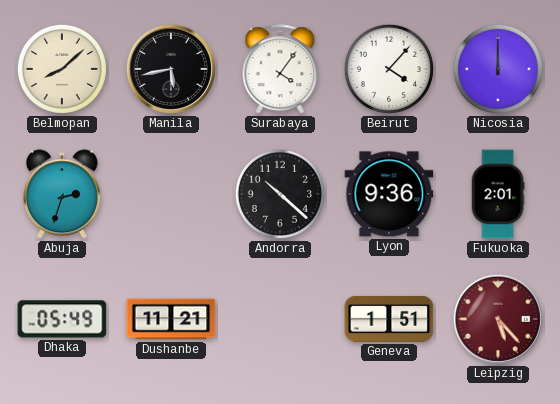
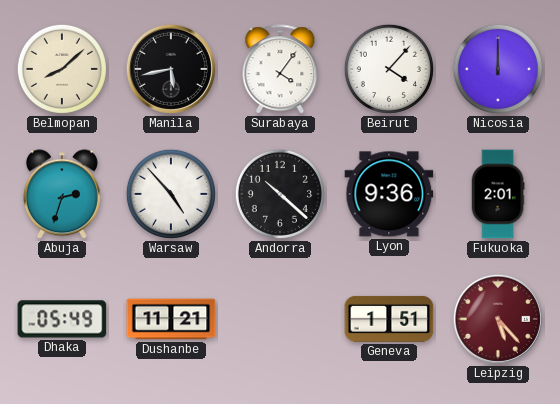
Warsaw: none -> 4:53 (171, 194)
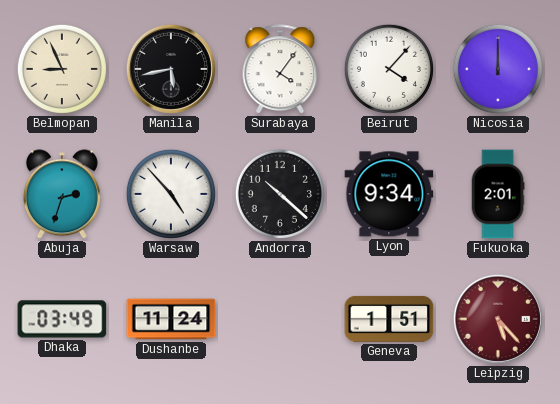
Belmopan: 8:08 -> 8:56 (62, 69)
Lyon: 9:36 -> 9:34 (389, 194)
Dhaka: 05:49 -> 03:49 (62, 319)
Dushanbe: 11:21 -> 11:24 (171, 319)
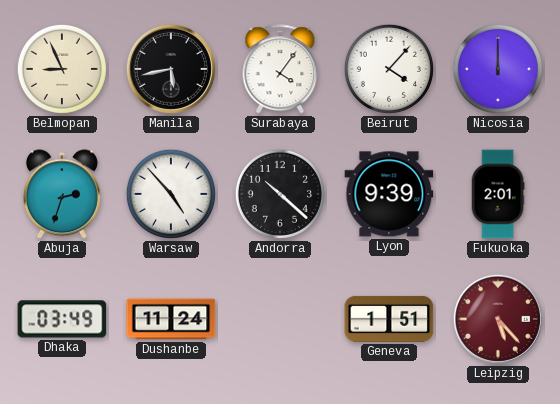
Lyon: 9:34 -> 9:39 (389, 194)
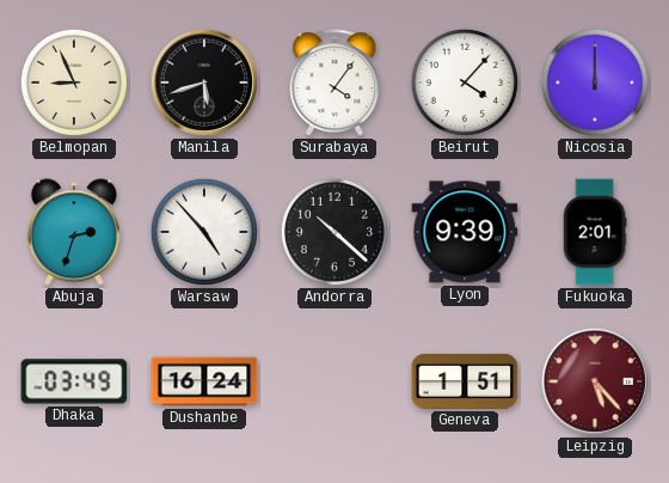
Manila: 5:43 -> 5:42 (204, 82)
Dushanbe: 11:24 -> 16:24 (204, 381)
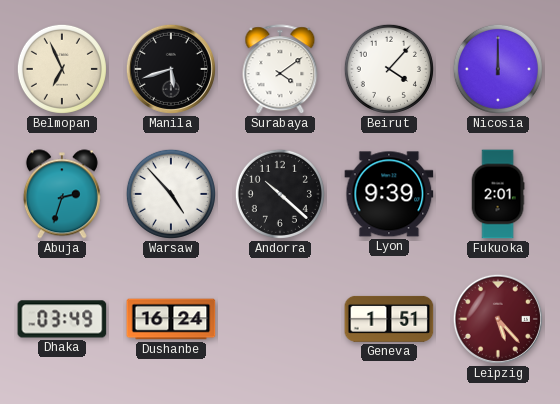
Belmopan: 8:56 -> 6:56 (62, 69)
Surabaya: 4:06 -> 4:09 (280, 70)
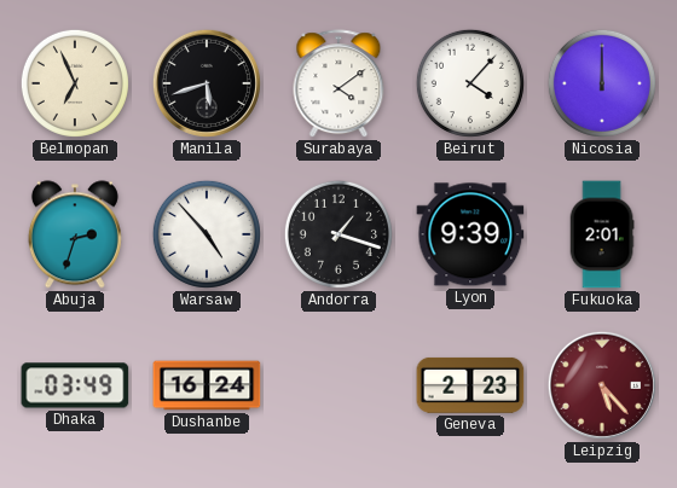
Andorra: 10:22 -> 1:18 (338, 234)
Geneva: 1:51 -> 2:23 (470, 385)
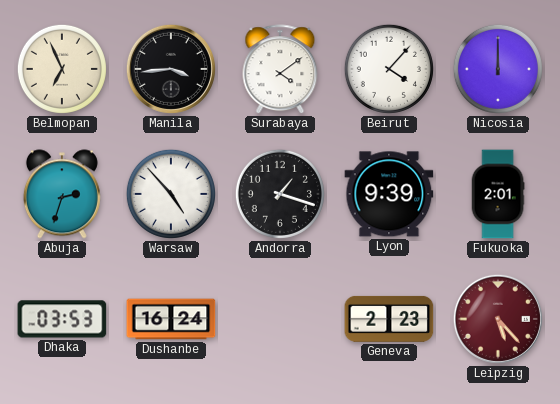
Manila: 5:42 -> 3:44 (171, 69)
Dhaka: 03:49 -> 03:53 (62, 319)
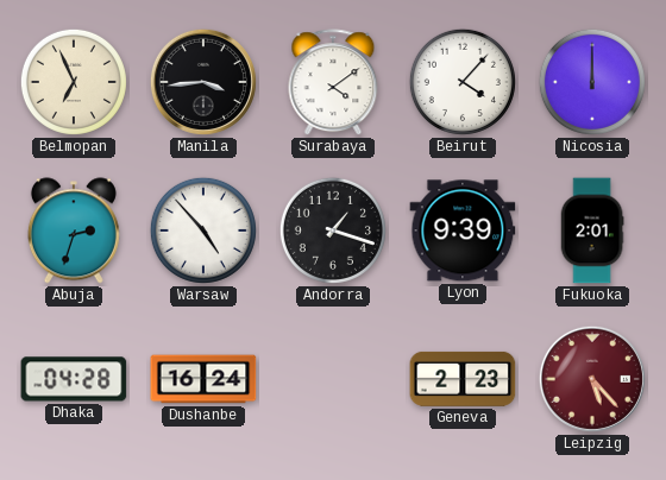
Dhaka: 03:53 -> 04:28 (74, 379)
